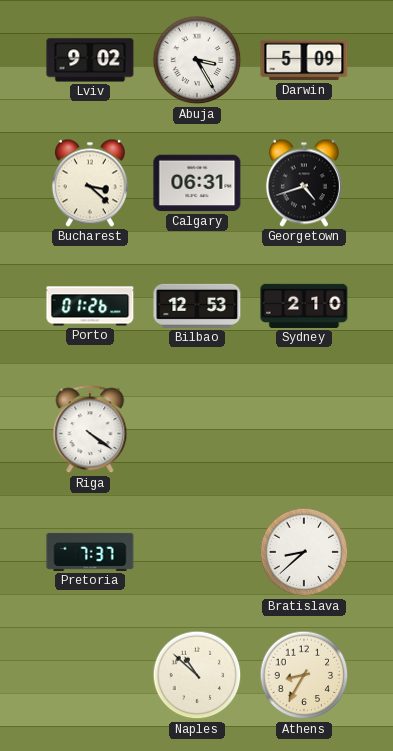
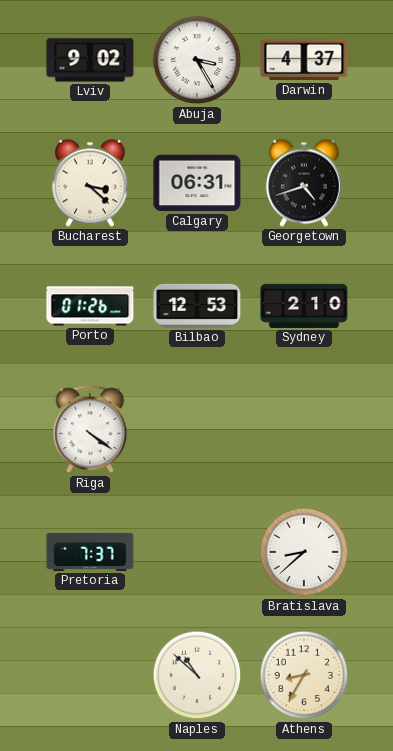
Darwin: 5:09 -> 4:37 (304, 60)
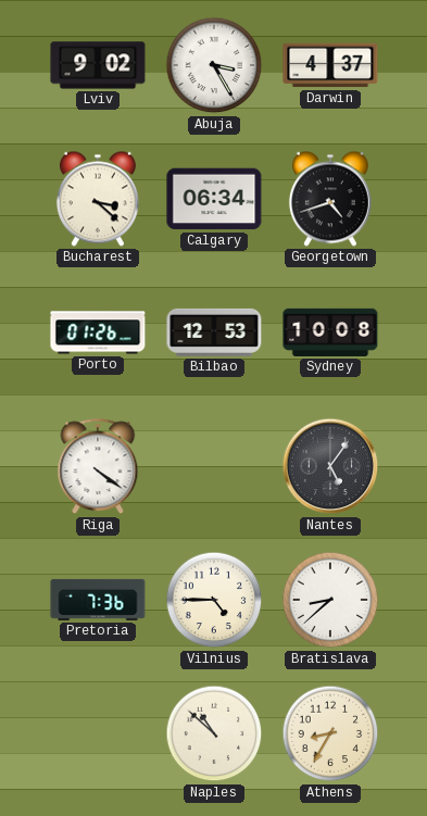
Calgary: 06:31 -> 06:34 (214, 199)
Sydney: 2:10 -> 10:08 (330, 332)
Nantes: none -> 5:06 (330, 466)
Pretoria: 7:37 -> 7:36 (98, 600)
Vilnius: none -> 4:45 (214, 600)
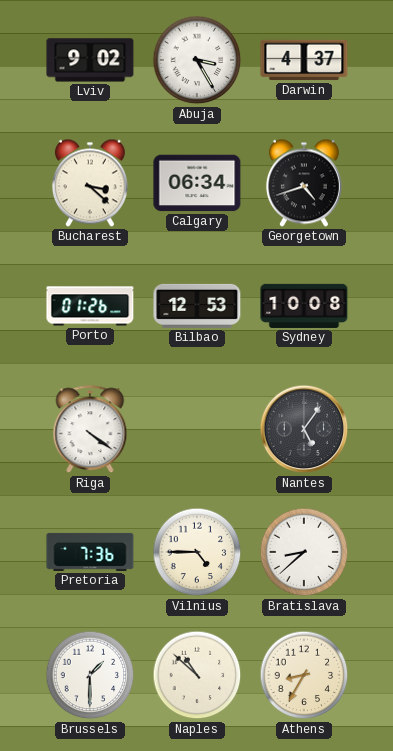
Brussels: none -> 1:30 (90, 675)
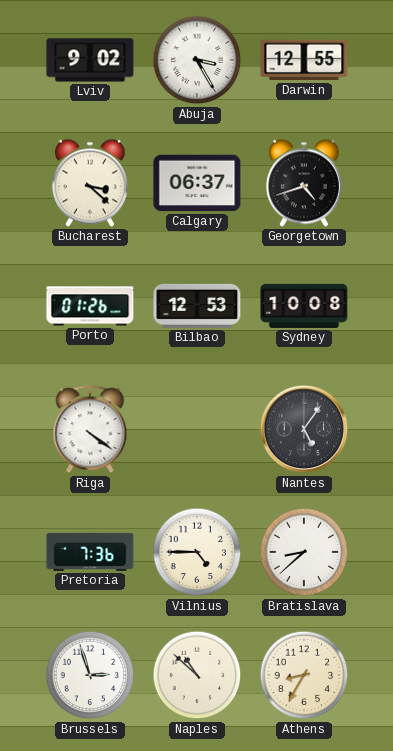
Darwin: 4:37 -> 12:55 (304, 60)
Calgary: 06:34 -> 06:37 (197, 183)
Brussels: 1:30 -> 2:57 (90, 675)
